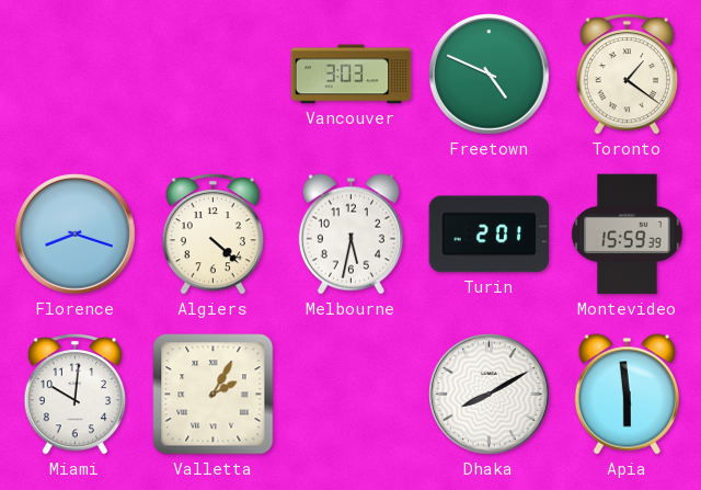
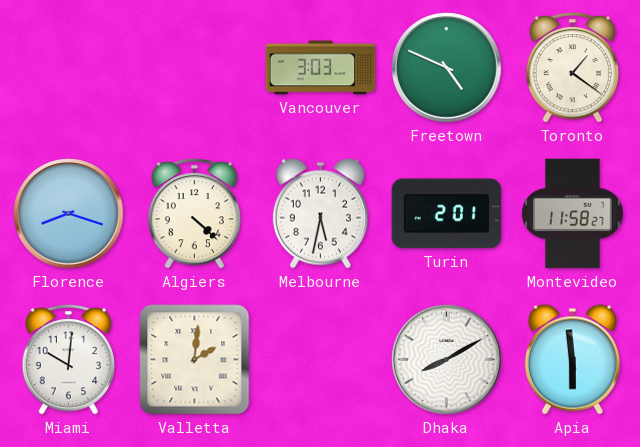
Montevideo: 15:59 -> 11:58 (573, 214)
Valletta: 2:05 -> 2:01 (195, 360)
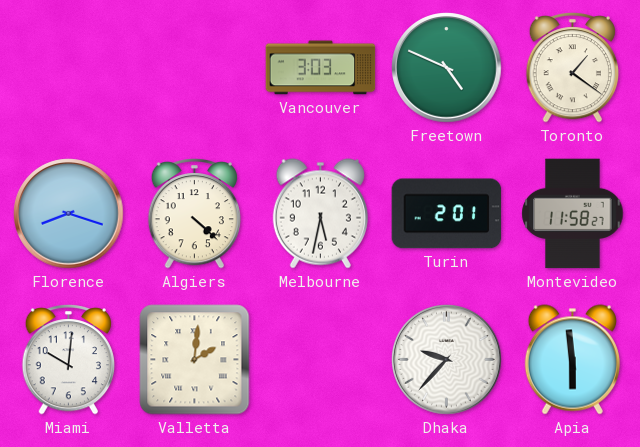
Dhaka: 8:10 -> 9:37 (447, 360)
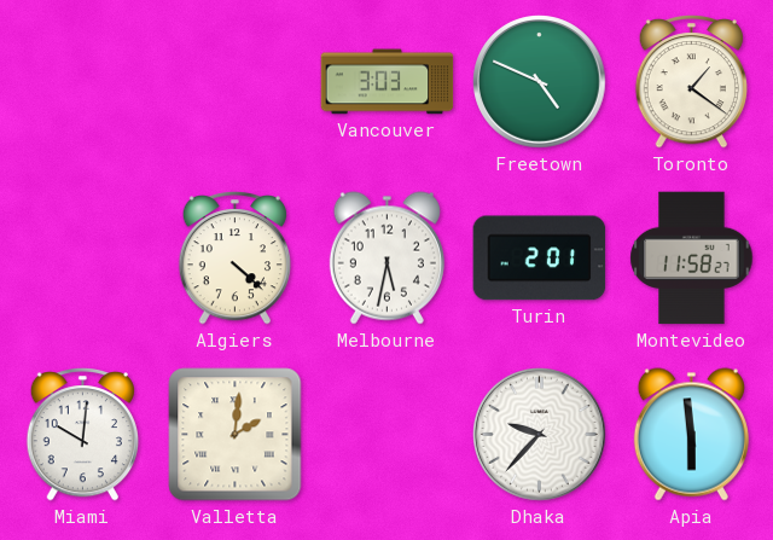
Florence: 8:18 -> none (69, 214)
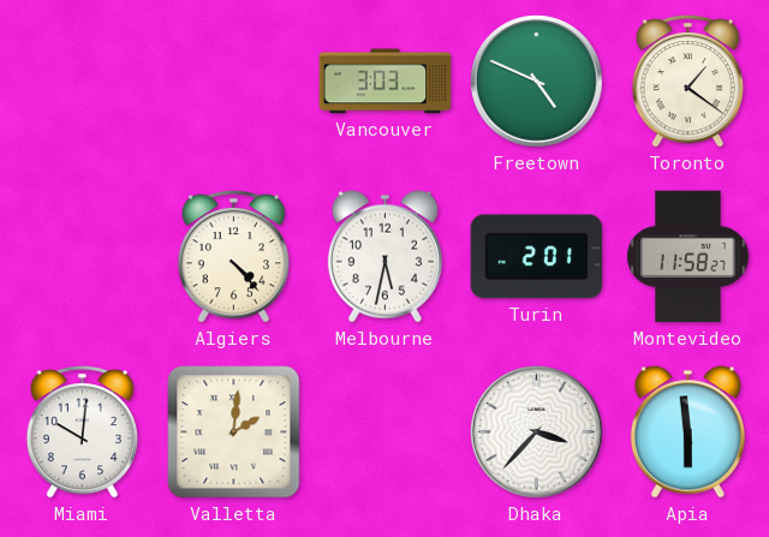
Algiers: 4:22 -> 4:23 (233, 257)
Dhaka: 9:37 -> 3:37 (537, 432)
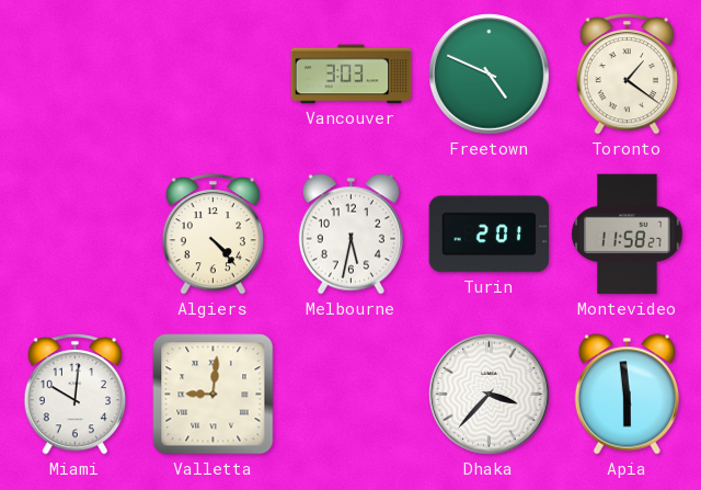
Valletta: 2:01 -> 9:01 (214, 395)
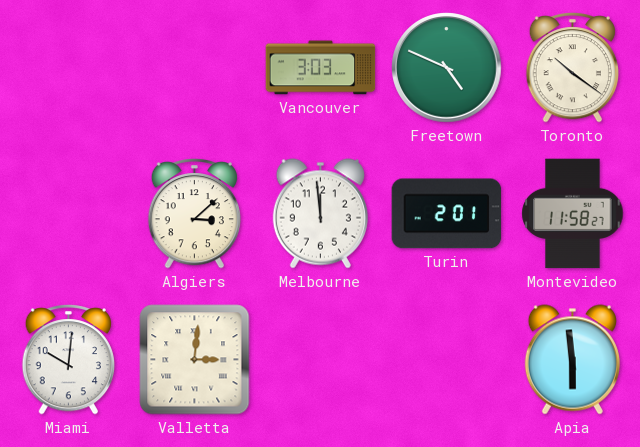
Toronto: 1:21 -> 10:21 (572, 68)
Algiers: 4:23 -> 3:08 (194, 214)
Melbourne: 5:32 -> 11:59 (320, 214)
Valletta: 9:01 -> 3:01 (195, 360)
Dhaka: 3:37 -> none (490, 395)
